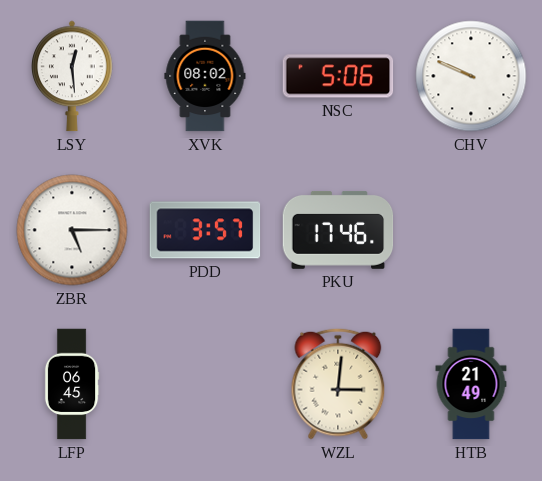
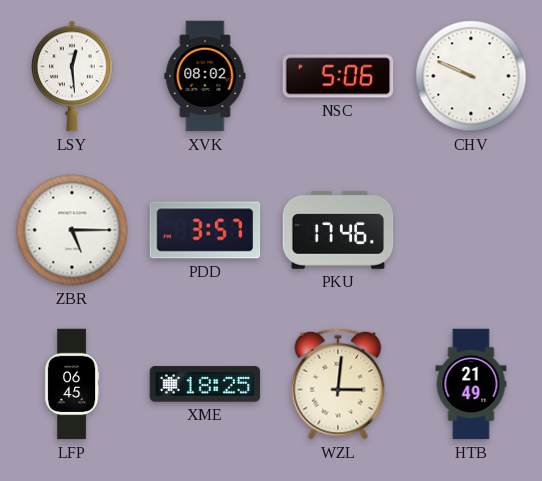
XME: none -> 18:25 (205, 384)
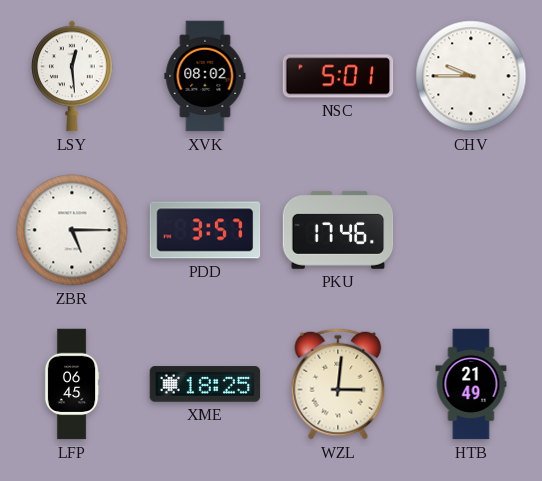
NSC: 5:06 -> 5:01 (338, 76)
CHV: 9:49 -> 9:45 (471, 76)
